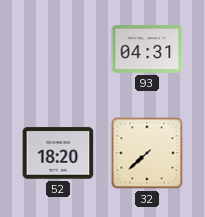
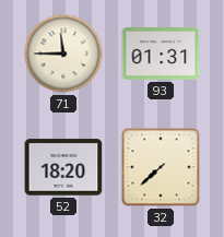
71: none -> 11:45 (63, 54)
93: 04:31 -> 01:31 (161, 54)
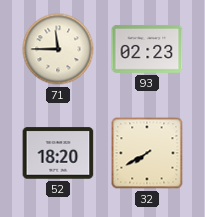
93: 01:31 -> 02:23 (147, 49)
32: 7:38 -> 7:40 (147, 153)
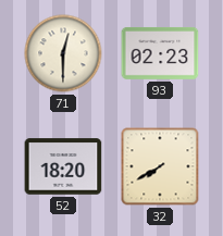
71: 11:45 -> 12:30 (63, 53)
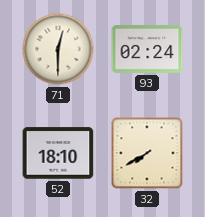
93: 02:23 -> 02:24 (147, 49)
52: 18:20 -> 18:10 (58, 153)
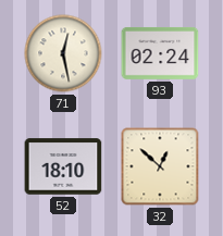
71: 12:30 -> 12:28 (63, 53)
32: 7:40 -> 12:52 (160, 166)
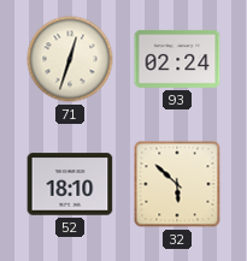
71: 12:28 -> 12:33 (70, 59)
32: 12:52 -> 5:52 (177, 184)
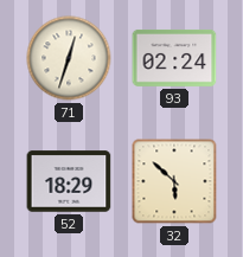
52: 18:10 -> 18:29 (69, 181)
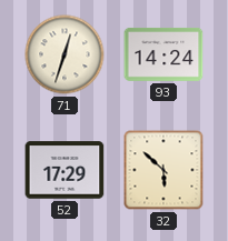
93: 02:24 -> 14:24 (163, 54)
52: 18:29 -> 17:29 (65, 170)
